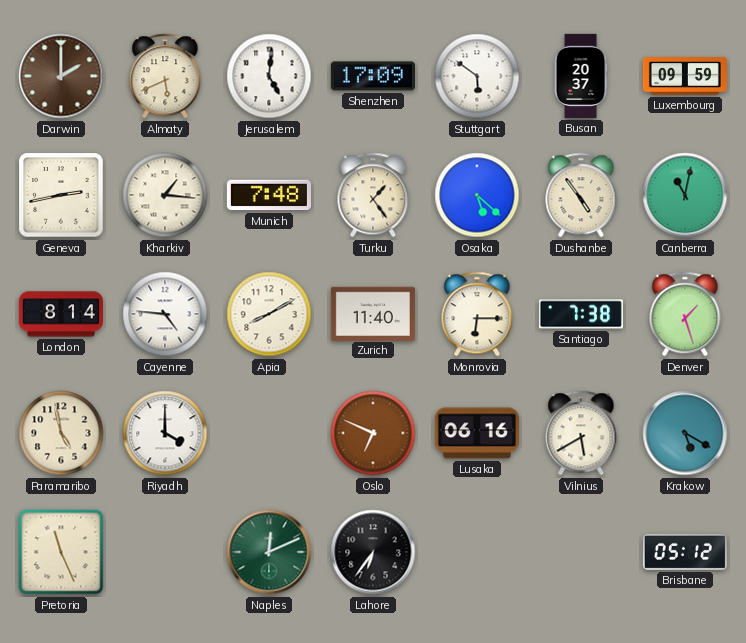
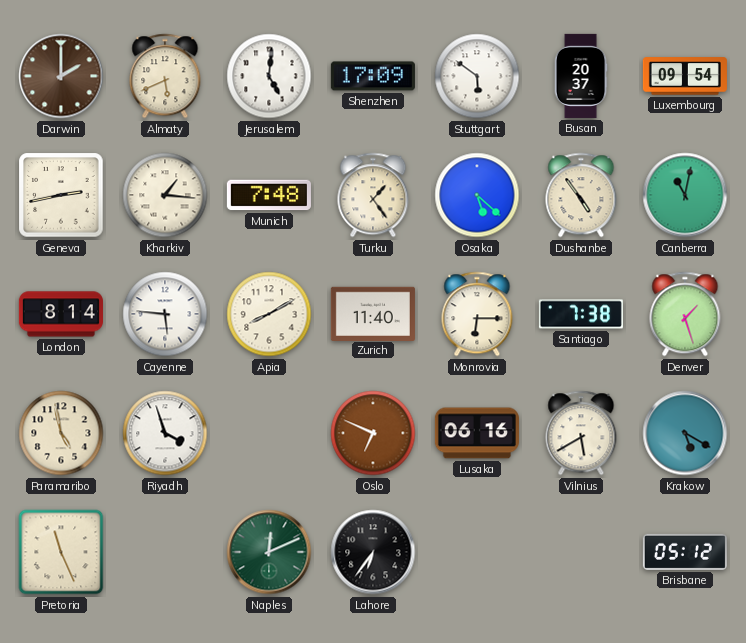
Luxembourg: 09:59 -> 09:54 (685, 76)
Cayenne: 4:46 -> 5:46 (165, 314)
Riyadh: 4:00 -> 3:57 (165, 433)
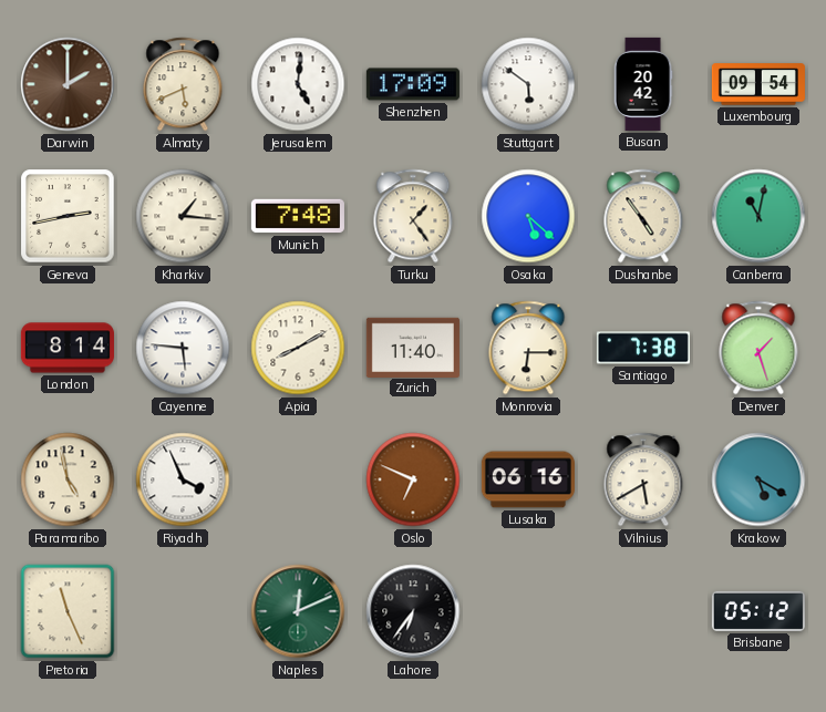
Busan: 20:37 -> 20:42 (643, 84)
Riyadh: 3:57 -> 3:56 (183, 479)
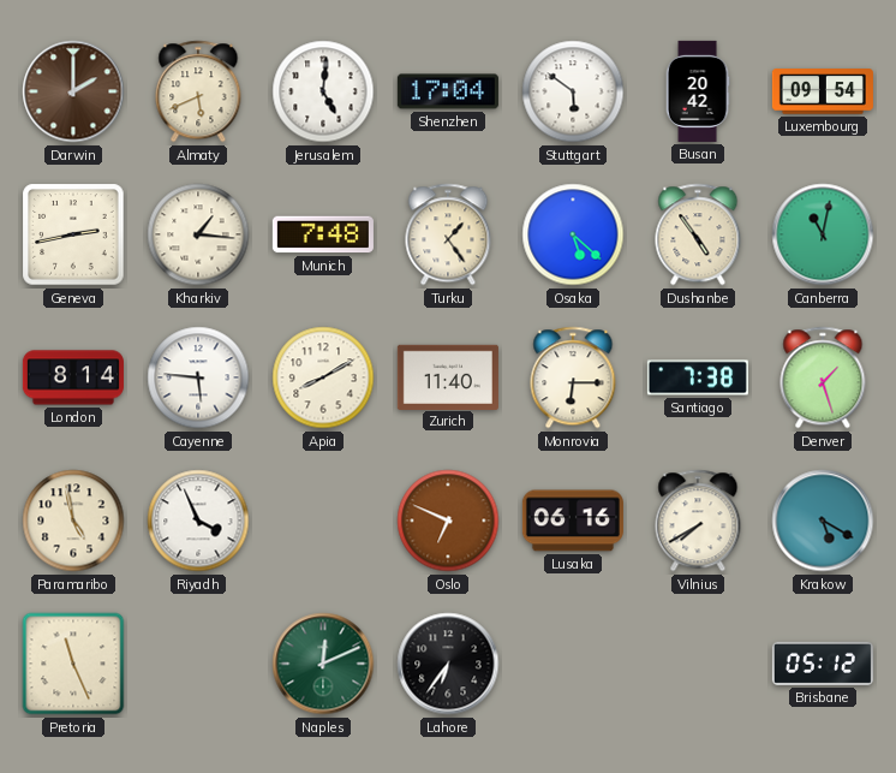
Shenzhen: 17:09 -> 17:04 (448, 91)
Vilnius: 5:40 -> 7:40 (698, 521)
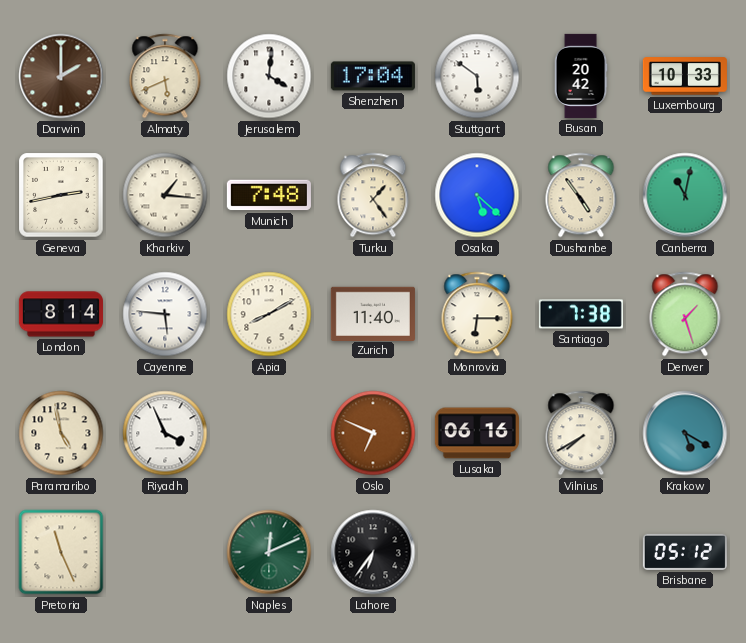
Jerusalem: 5:01 -> 4:01 (269, 76)
Luxembourg: 09:54 -> 10:33 (685, 76)
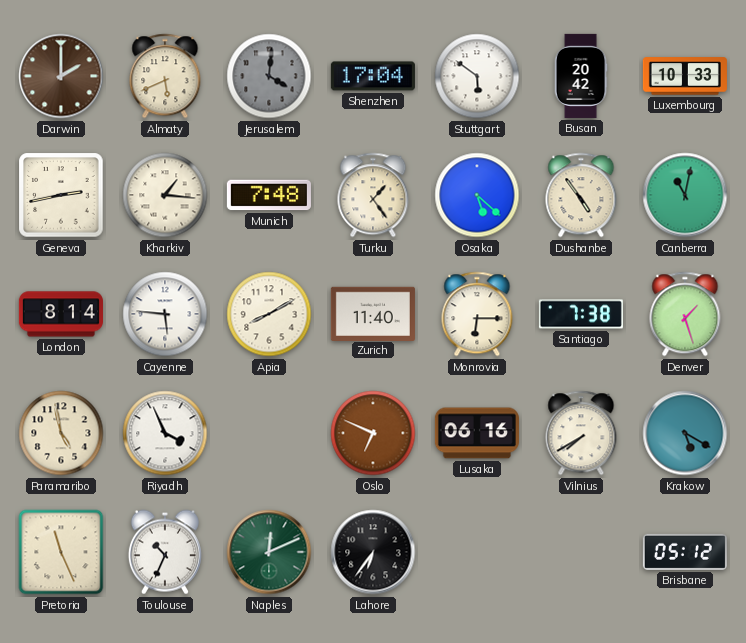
Jerusalem dial: white -> grey (269, 76)
Toulouse: none -> 10:34 (165, 552)
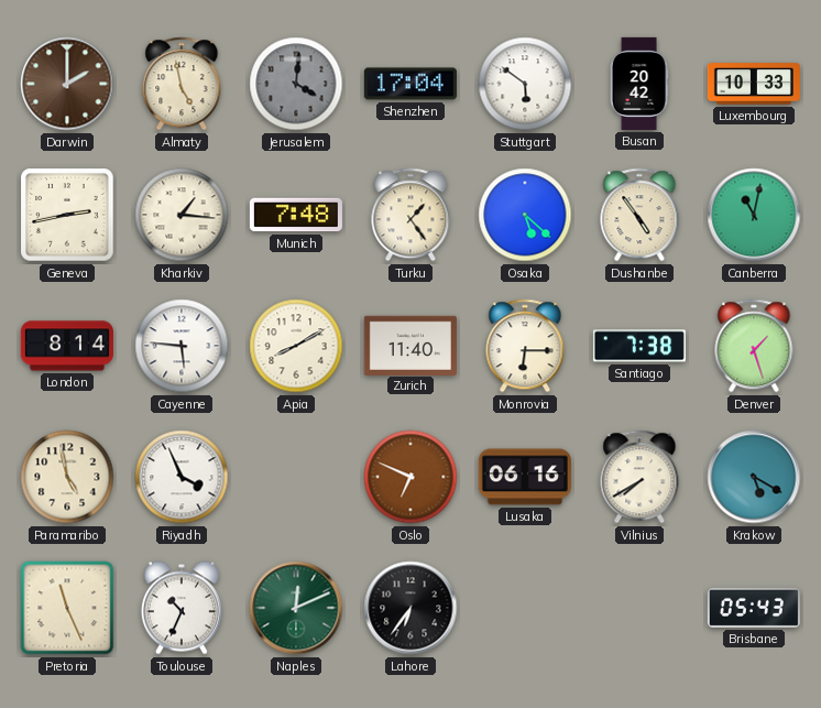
Almaty: 5:41 -> 4:58 (182, 84)
Brisbane: 05:12 -> 05:43 (754, 608)
